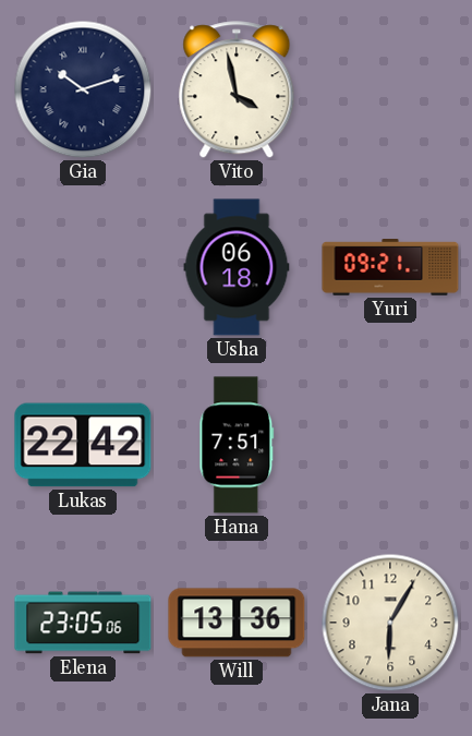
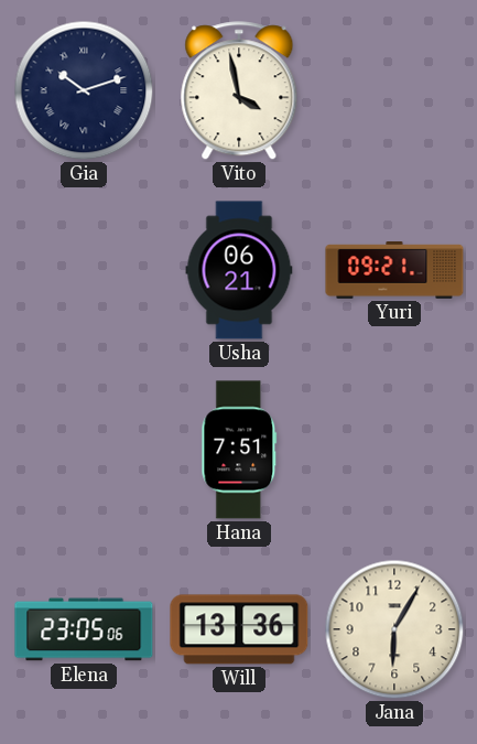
Usha: 06:18 -> 06:21 (239, 270)
Lukas: 22:42 -> none (83, 445)
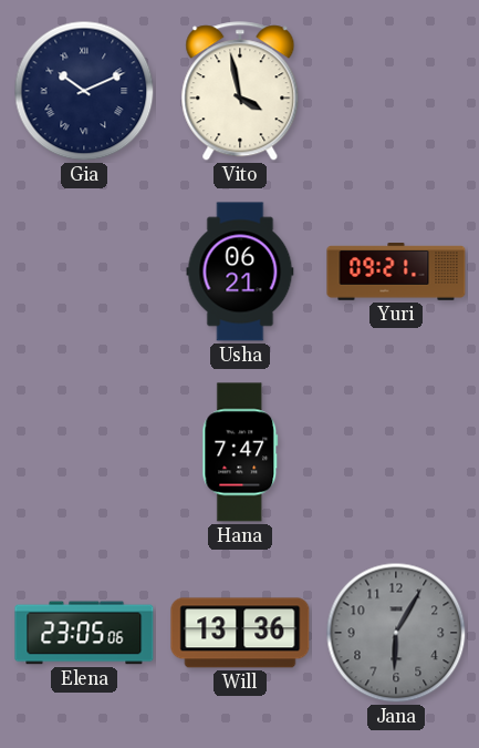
Gia: 10:12 -> 10:11 (84, 91)
Hana: 7:51 -> 7:47 (240, 452)
Jana dial: cream -> grey (396, 633)
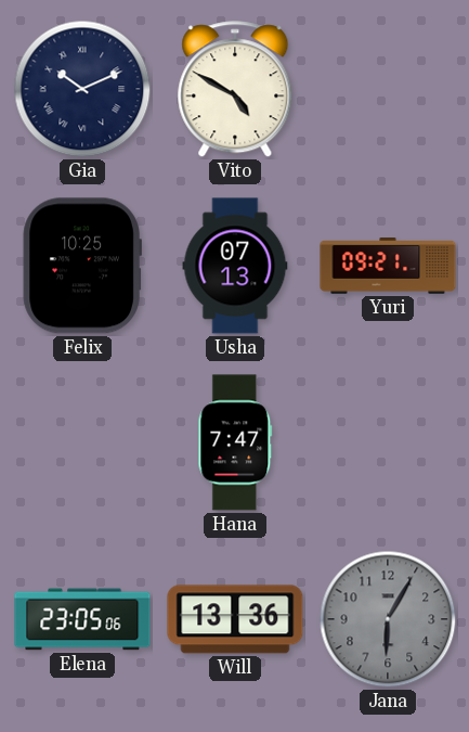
Vito: 3:58 -> 4:50 (235, 90)
Felix: none -> 10:25 (82, 266)
Usha: 06:21 -> 07:13 (235, 266)
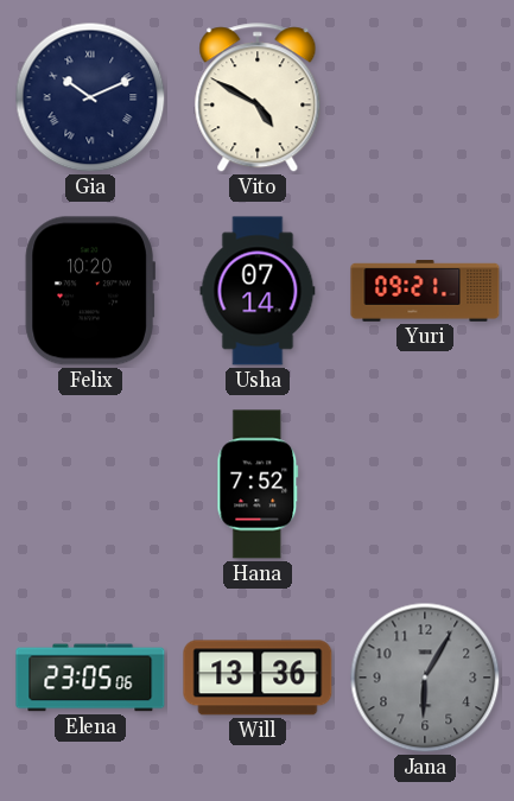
Felix: 10:25 -> 10:20 (90, 291)
Usha: 07:13 -> 07:14 (258, 291)
Hana: 7:47 -> 7:52 (258, 484)
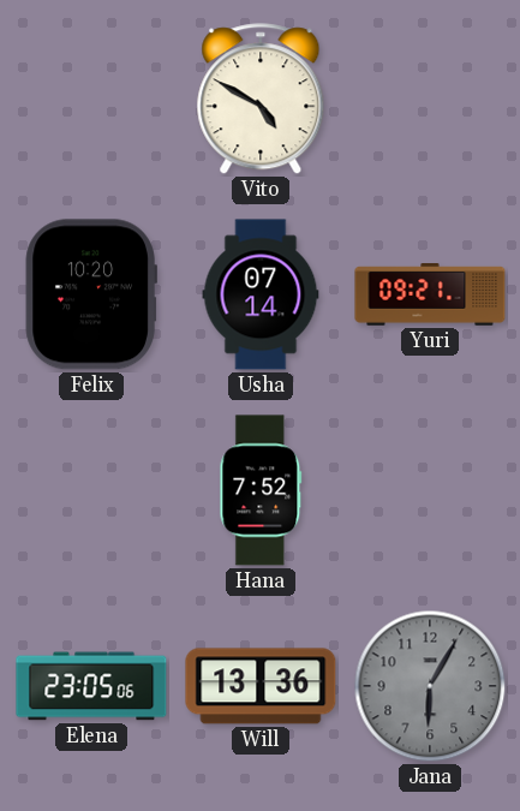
Gia: 10:11 -> none (90, 97)
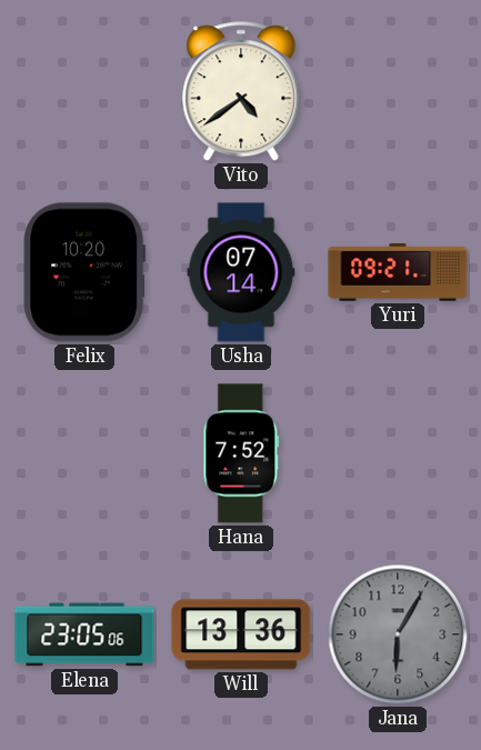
Vito: 4:50 -> 4:39 (241, 92)
